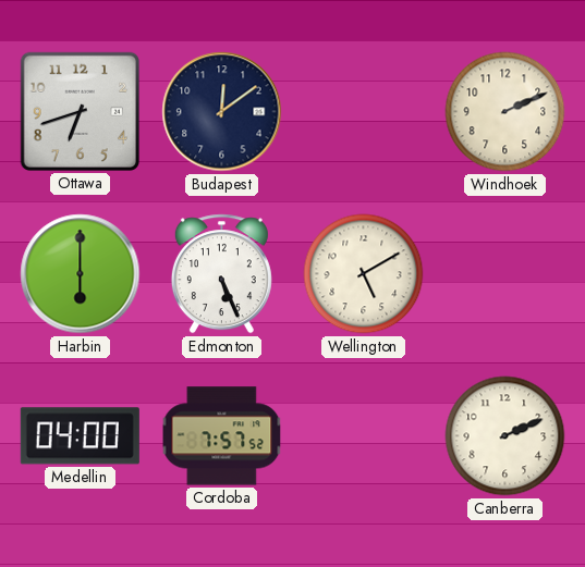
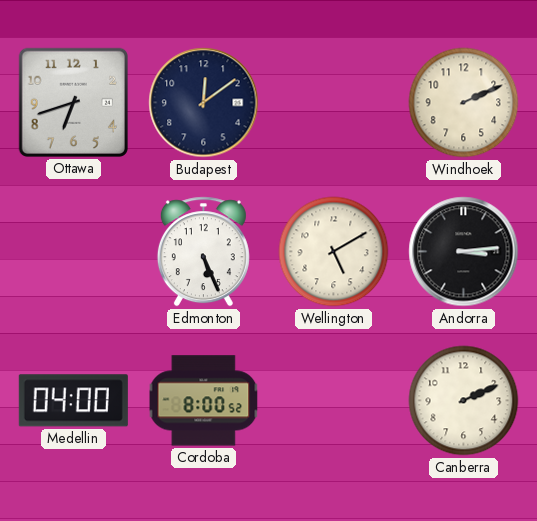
Harbin: 6:00 -> none (81, 274)
Andorra: none -> 3:14 (464, 252)
Cordoba: 7:57 -> 8:00 (204, 401)
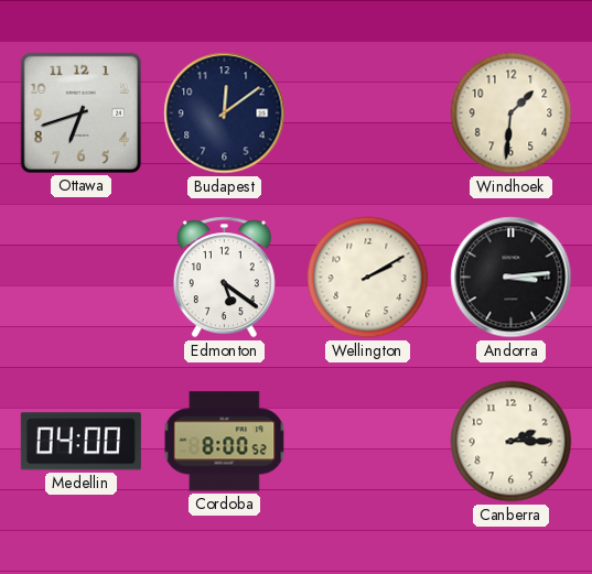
Windhoek: 2:11 -> 1:31 (512, 113)
Edmonton: 5:26 -> 5:21 (224, 278)
Wellington: 5:10 -> 2:10 (368, 278)
Canberra: 2:11 -> 2:15 (512, 442)
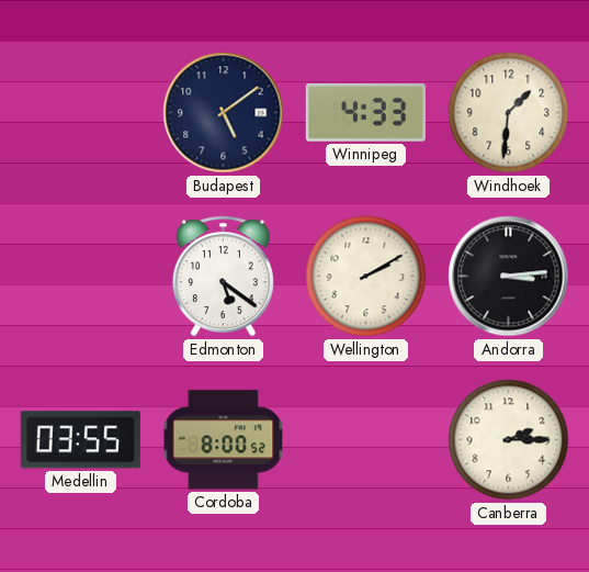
Ottawa: 6:42 -> none (80, 112)
Budapest: 12:09 -> 5:09 (224, 113)
Winnipeg: none -> 4:33 (365, 113)
Medellin: 04:00 -> 03:55 (80, 440)
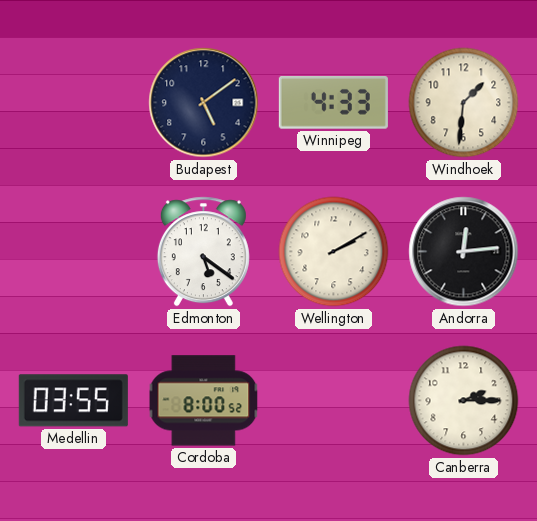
Andorra: 3:14 -> 12:14 (464, 252)
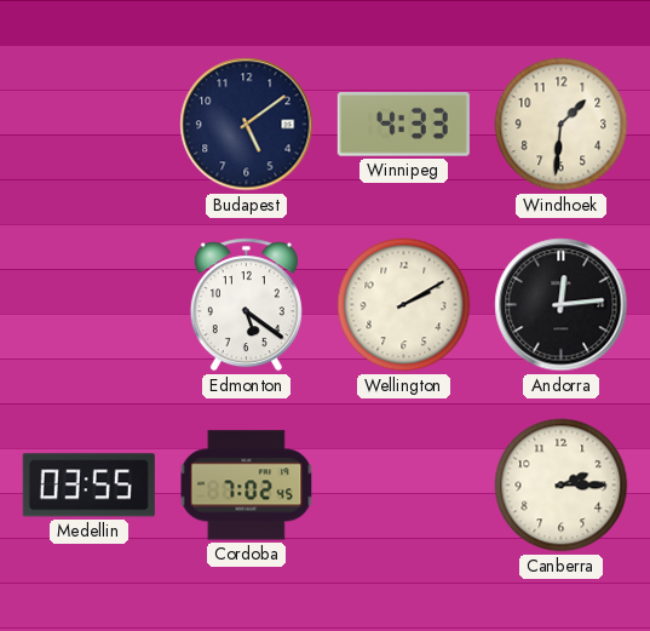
Cordoba: 8:00 -> 7:02 (247, 486)
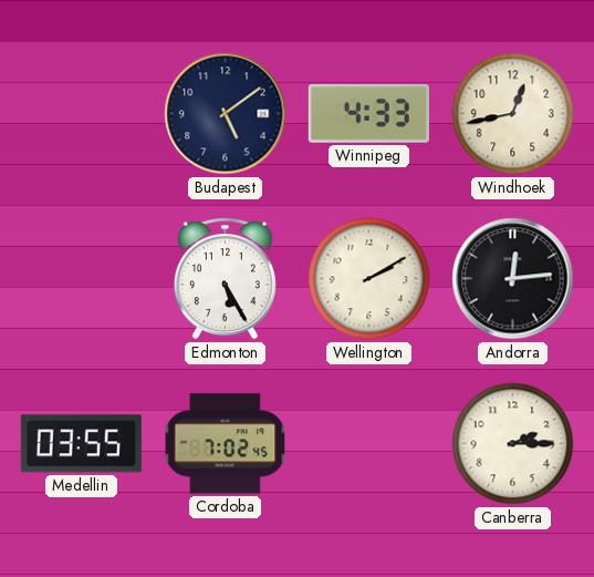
Windhoek: 1:31 -> 12:43 (513, 114)
Edmonton: 5:21 -> 5:25 (225, 279)
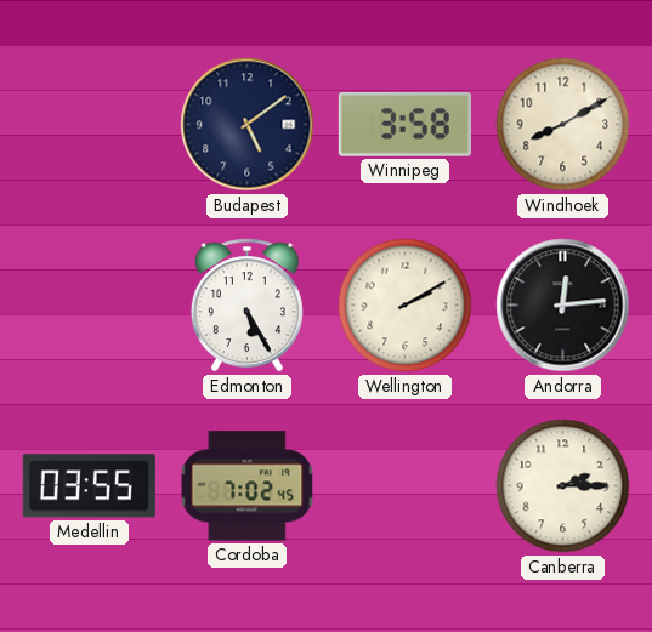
Winnipeg: 4:33 -> 3:58 (404, 125)
Windhoek: 12:43 -> 8:10 (563, 125)
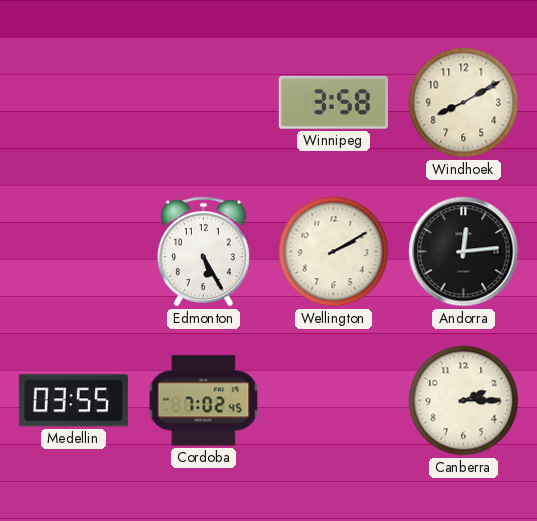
Budapest: 5:09 -> none (248, 125)
